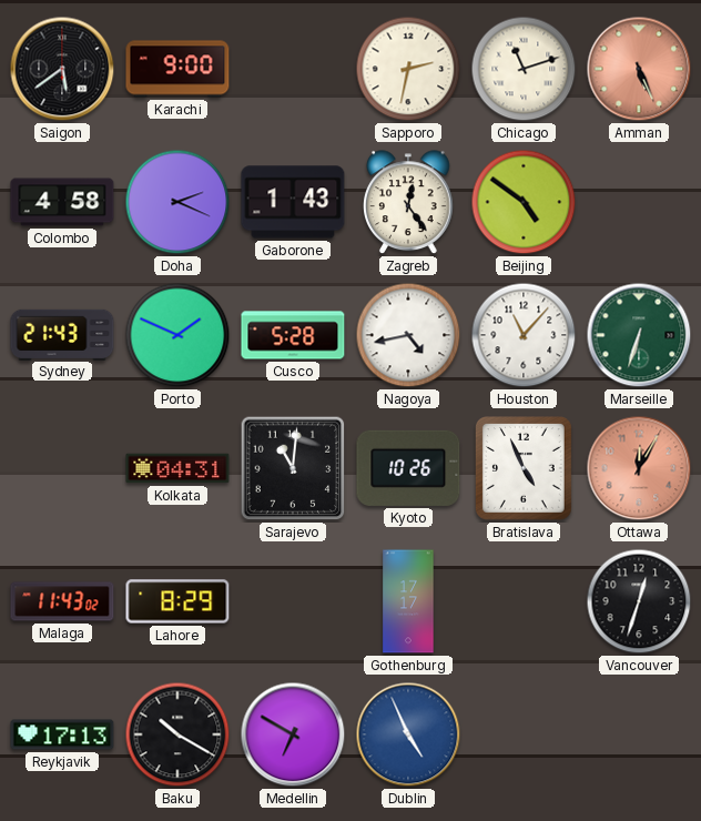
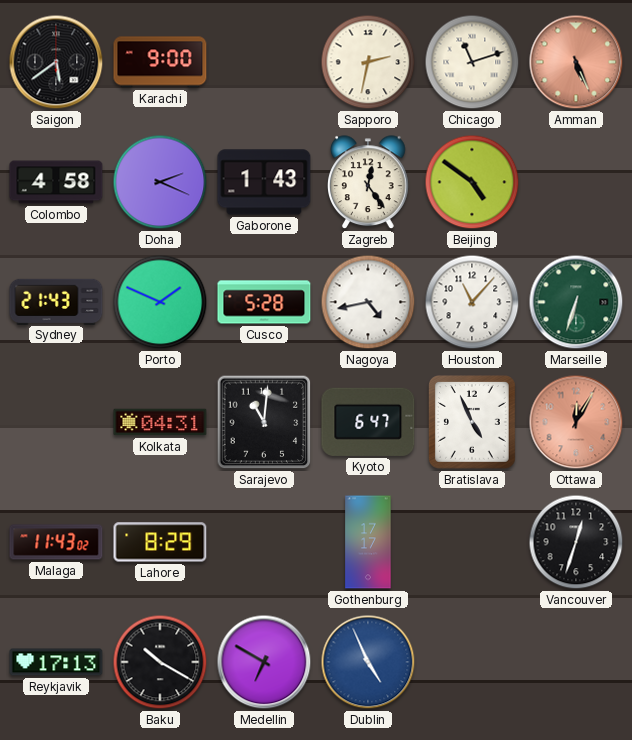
Kyoto: 10:26 -> 6:47 (368, 422)
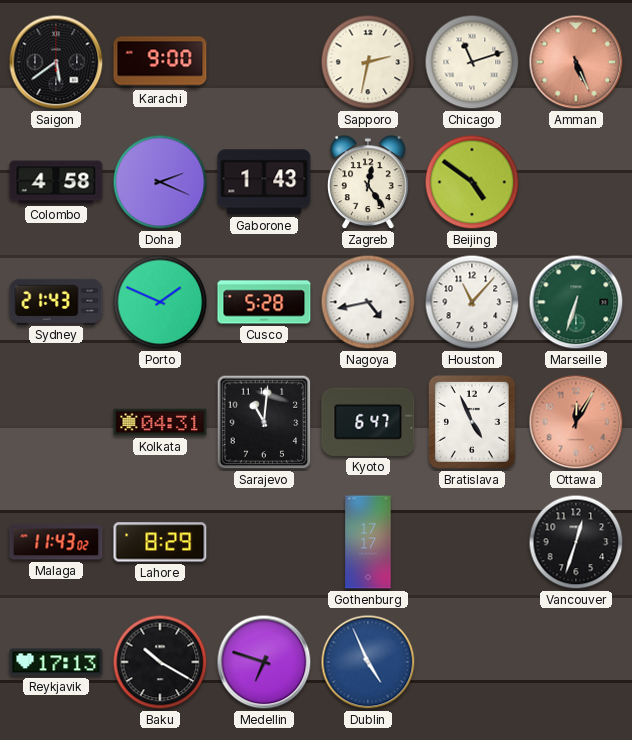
Medellin: 6:50 -> 6:48 (264, 662)
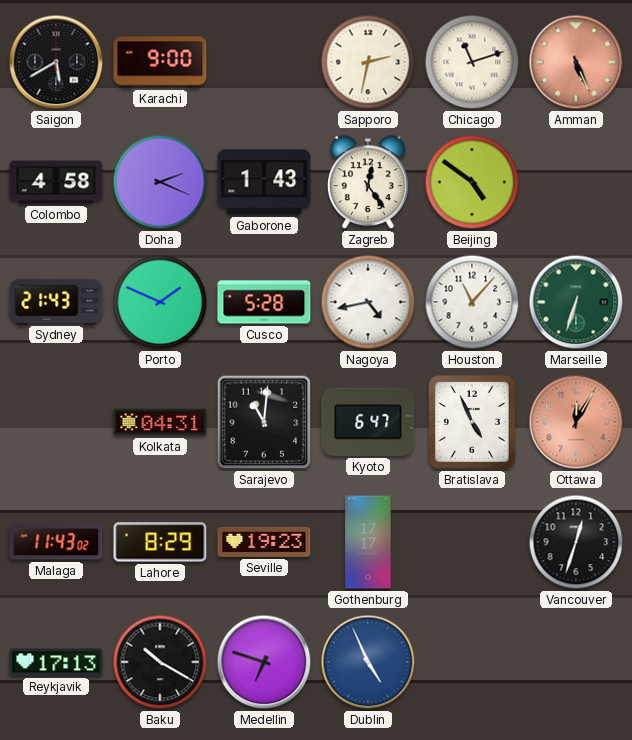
Saigon: 5:39 -> 5:40 (56, 62)
Seville: none -> 19:23 (264, 542)
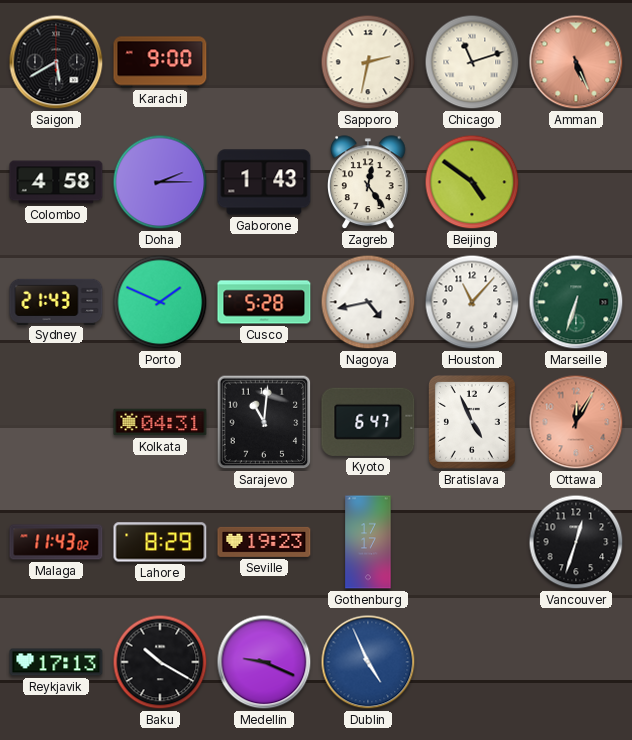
Doha: 2:19 -> 2:15 (160, 182)
Medellin: 6:48 -> 9:19 (264, 662)
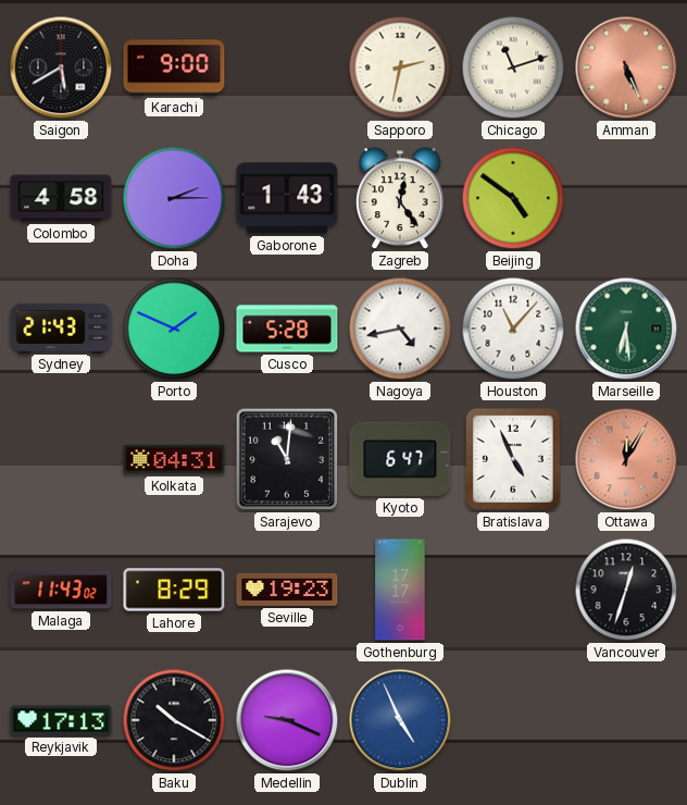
Marseille: 6:33 -> 6:29 (626, 329)
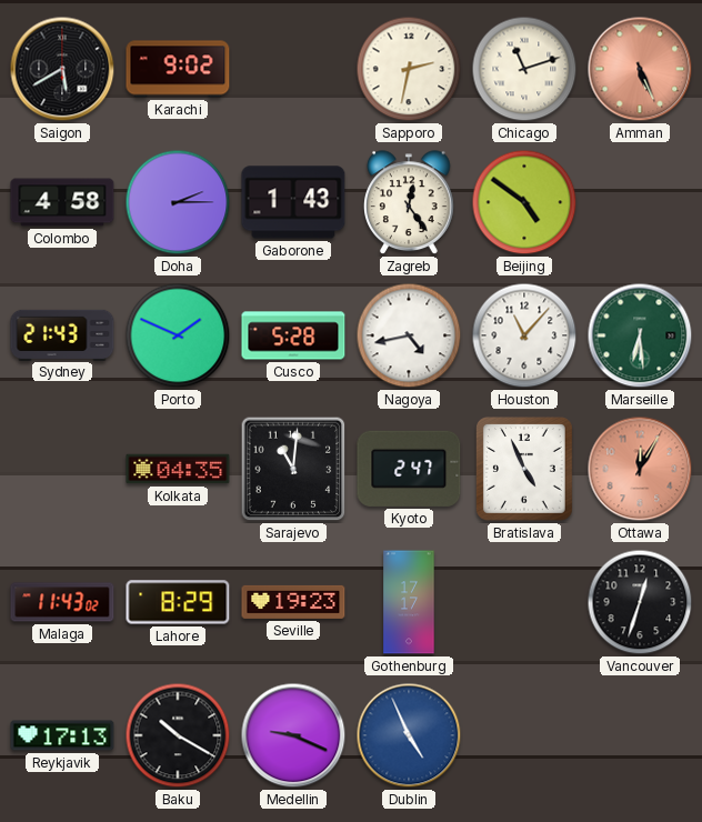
Karachi: 9:00 -> 9:02 (178, 69)
Kolkata: 04:31 -> 04:35 (178, 469)
Kyoto: 6:47 -> 2:47 (409, 469)
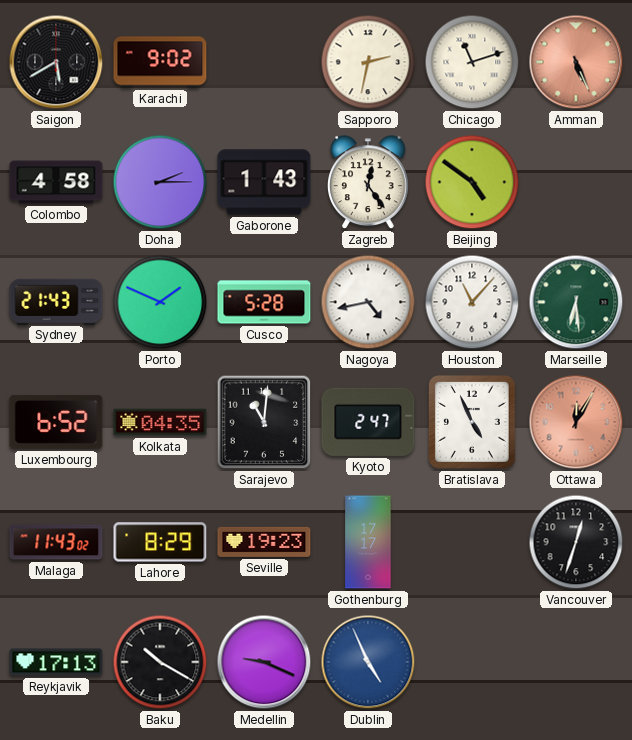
Luxembourg: none -> 6:52 (56, 422)
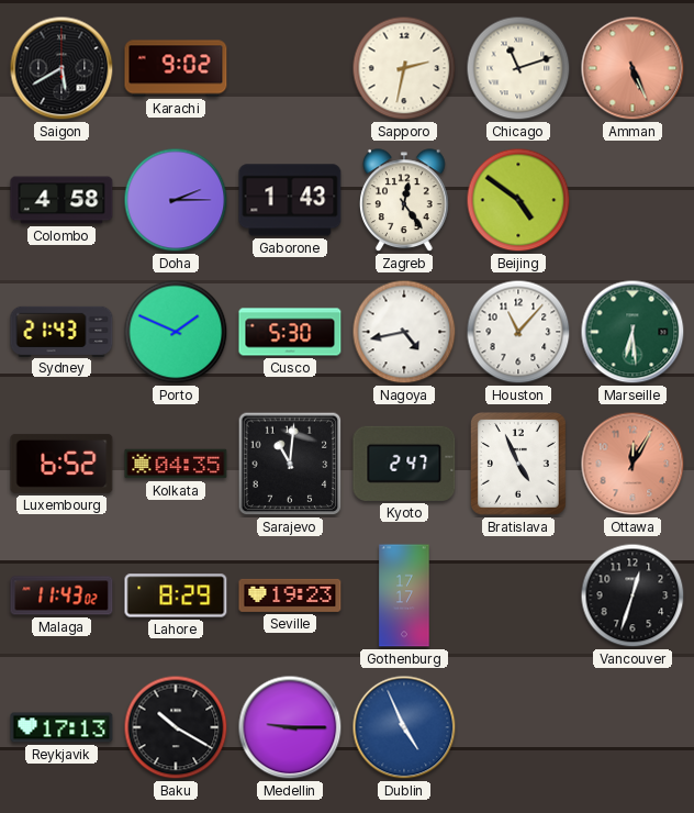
Cusco: 5:28 -> 5:30 (290, 332)
Medellin: 9:19 -> 9:15 (290, 727)
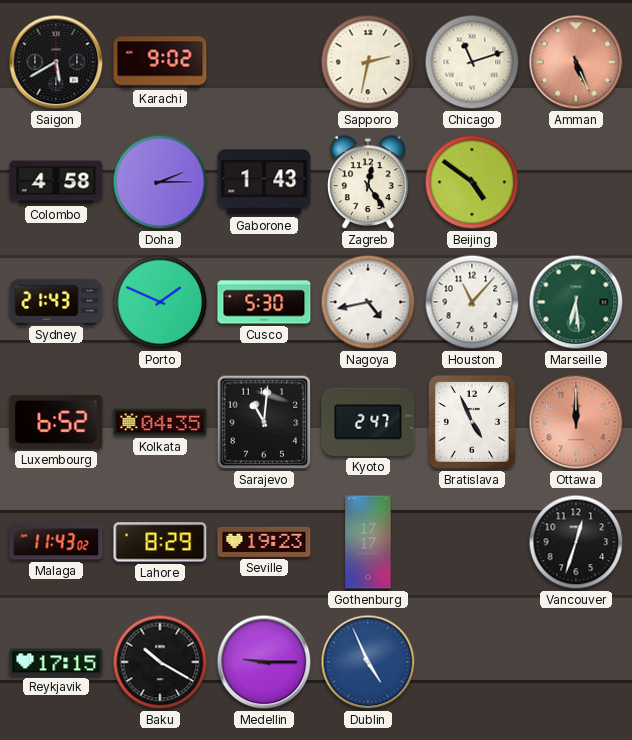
Ottawa: 12:05 -> 12:00 (576, 422)
Reykjavik: 17:13 -> 17:15 (56, 662)
